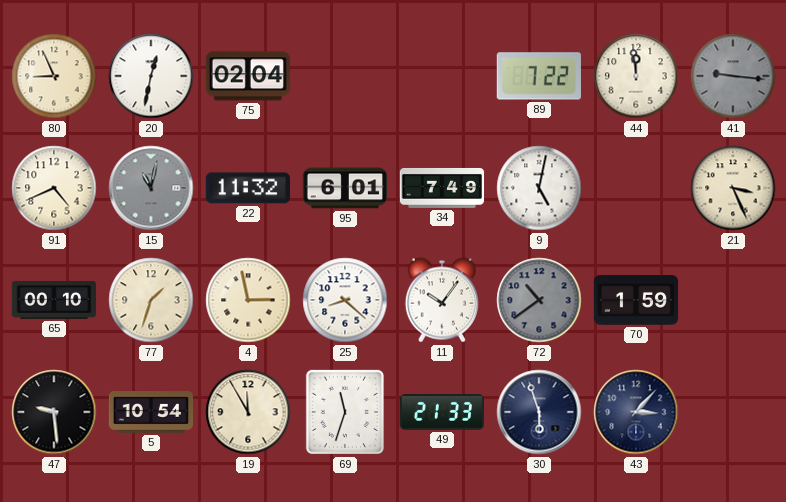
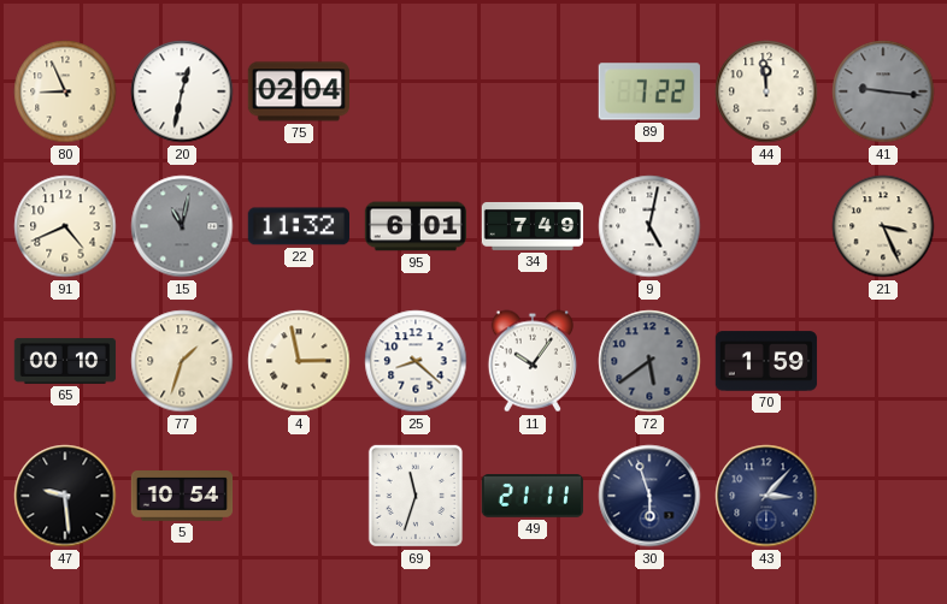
72: 10:39 -> 5:39 (649, 361)
19: 11:55 -> none (248, 412)
49: 21:33 -> 21:11 (531, 496)
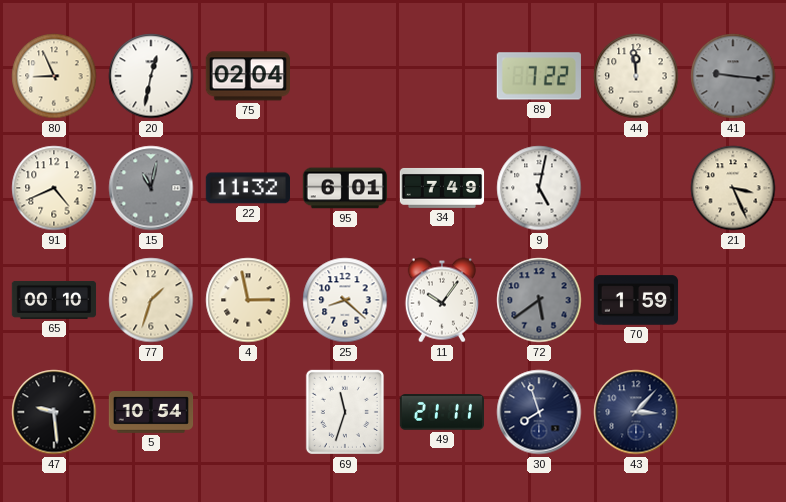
30: 5:57 -> 7:57 (539, 412)
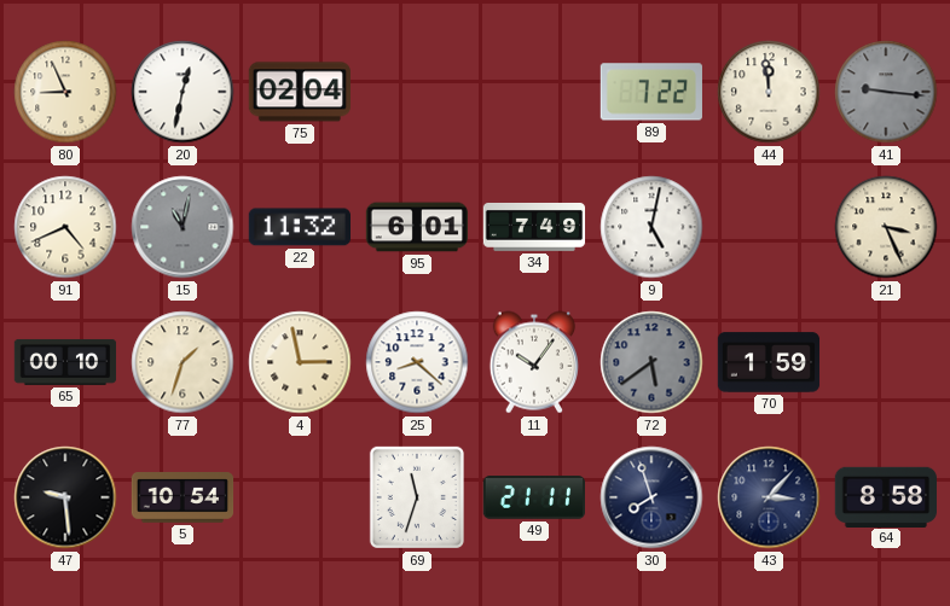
64: none -> 8:58 (885, 496)
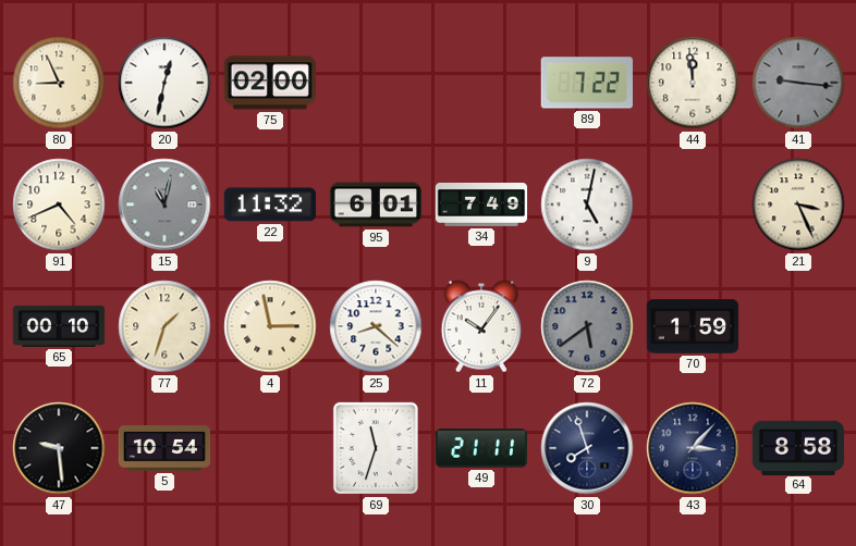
75: 02:04 -> 02:00 (269, 83)
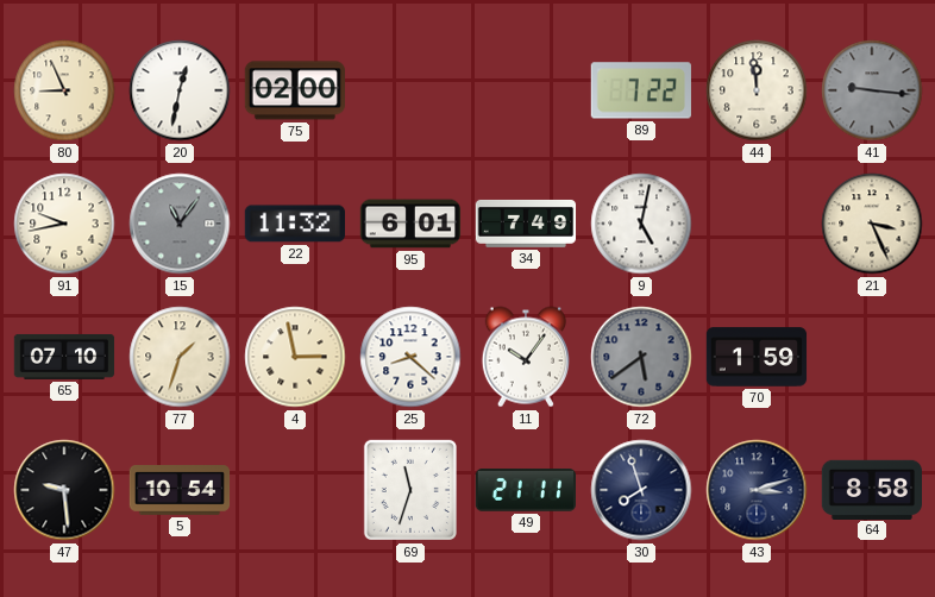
91: 4:41 -> 9:43 (64, 224)
15: 11:02 -> 11:06 (180, 224)
65: 00:10 -> 07:10 (64, 357)
43: 3:07 -> 3:12 (757, 490)
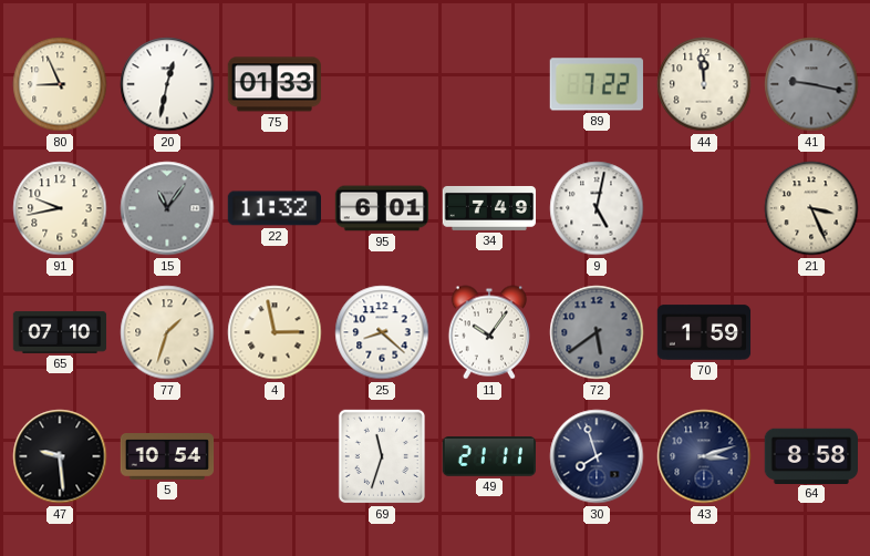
75: 02:00 -> 01:33 (273, 84)
41: 9:16 -> 9:17 (811, 84)
